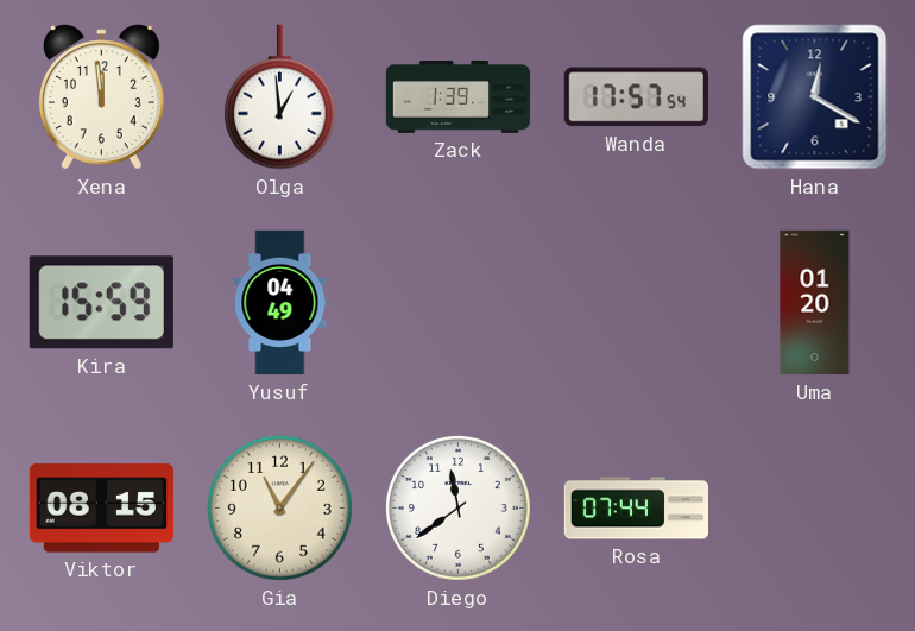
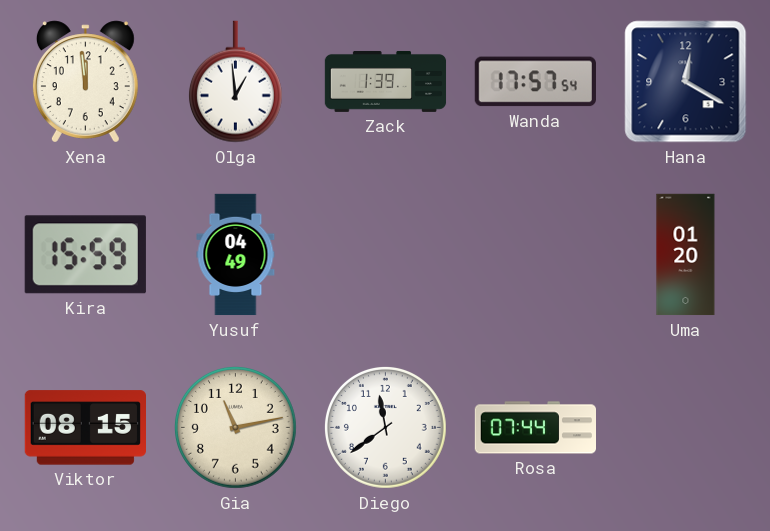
Gia: 11:06 -> 11:13 (235, 427)
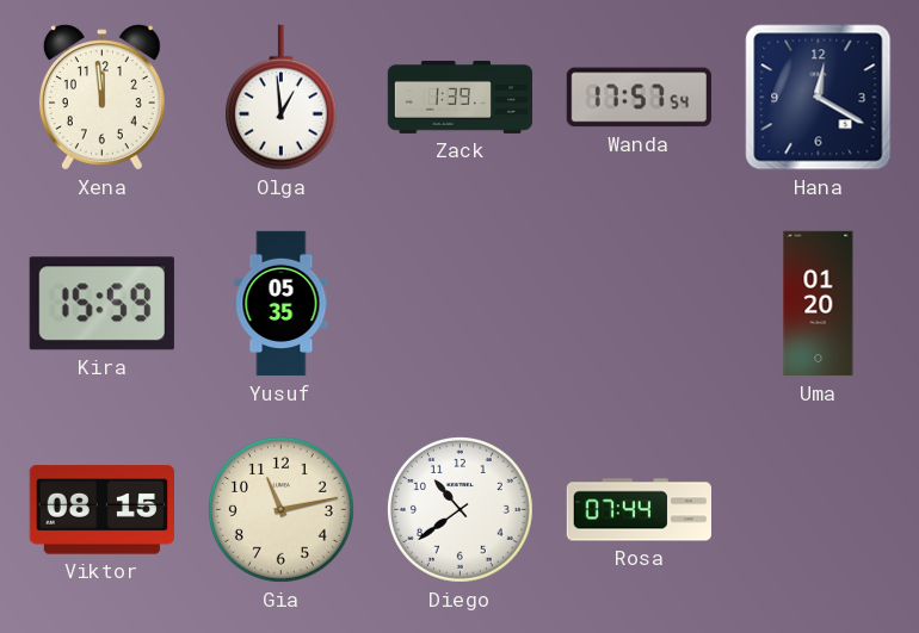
Yusuf: 04:49 -> 05:35 (282, 304)
Diego: 11:39 -> 10:39 (459, 509)
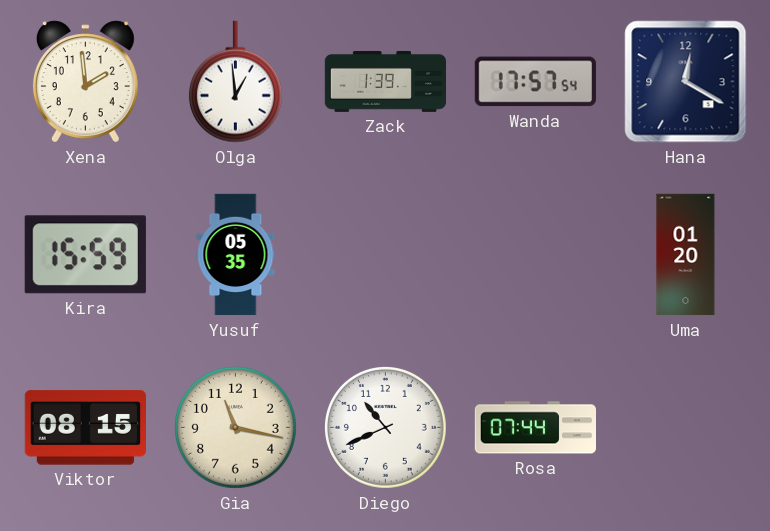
Xena: 11:59 -> 1:59 (85, 82)
Gia: 11:13 -> 11:17 (235, 427)
Diego: 10:39 -> 10:41 (385, 427)
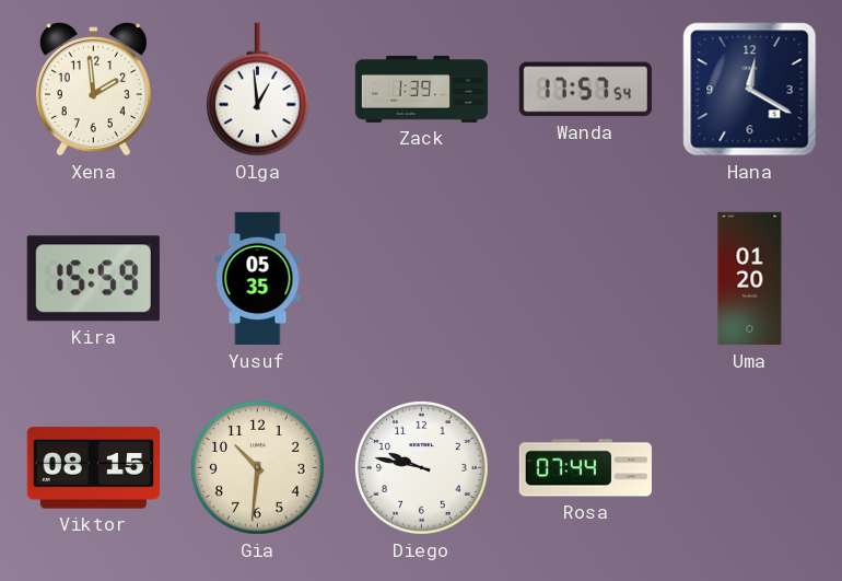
Gia: 11:17 -> 10:31 (257, 467)
Diego: 10:41 -> 9:47 (421, 467)
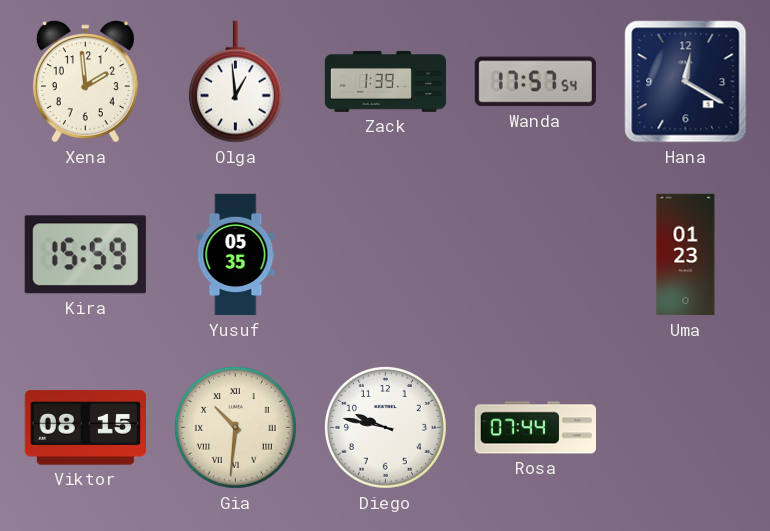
Uma: 01:20 -> 01:23 (686, 255)
Gia numerals: Arabic -> Roman (235, 427)
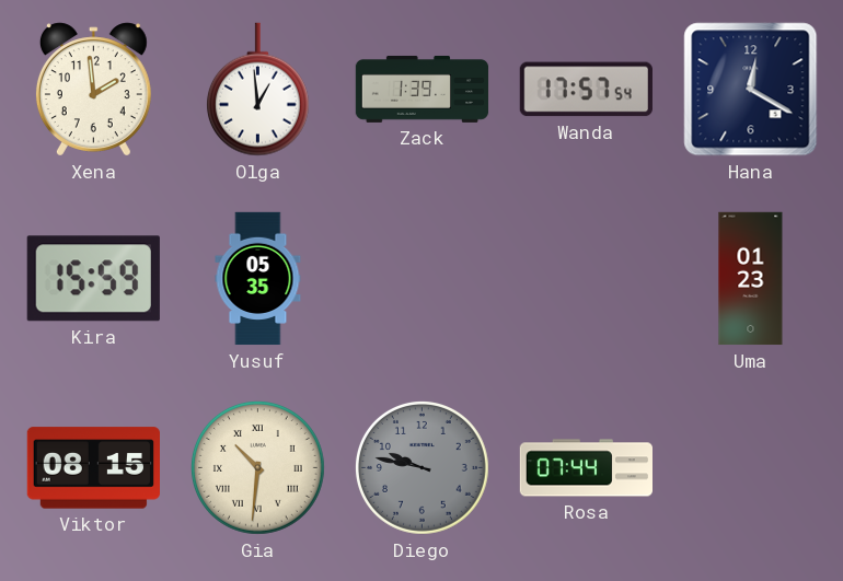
Diego dial: white -> grey (422, 467)
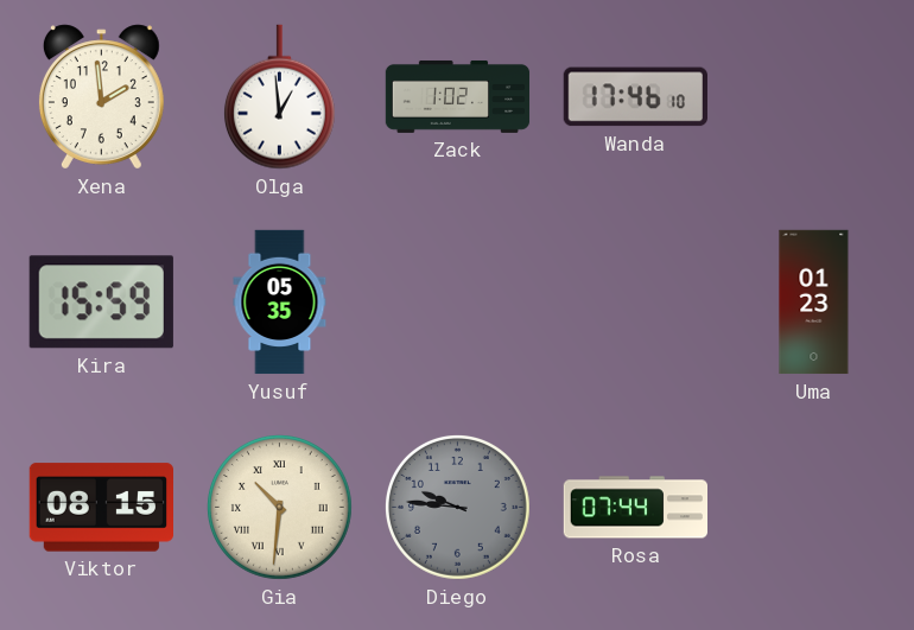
Zack: 1:39 -> 1:02 (458, 96)
Wanda: 17:57 -> 17:46 (635, 97)
Hana: 12:20 -> none (751, 90)
Diego: 9:47 -> 9:46 (457, 507)
